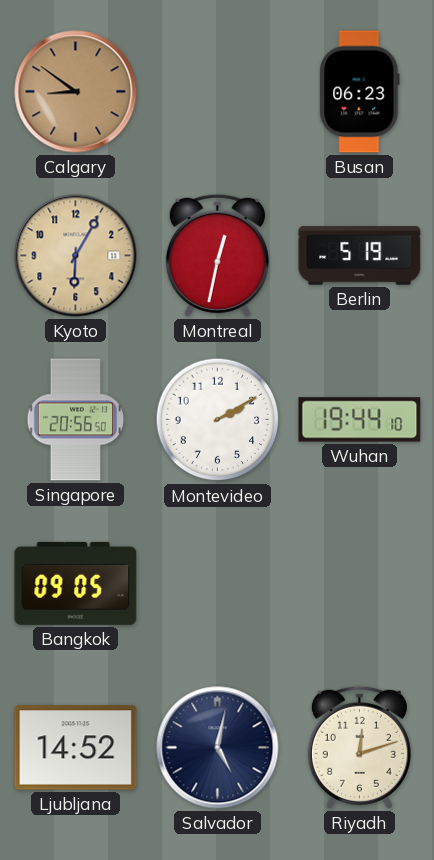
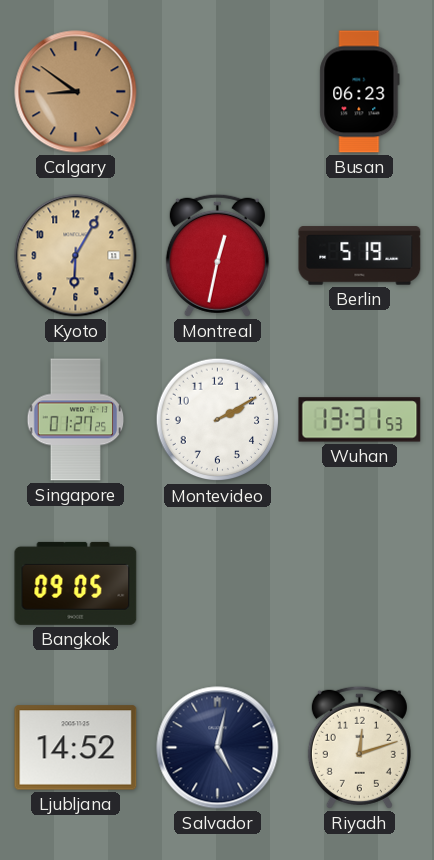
Singapore: 20:56 -> 01:27 (76, 420)
Wuhan: 19:44 -> 13:31 (360, 420)
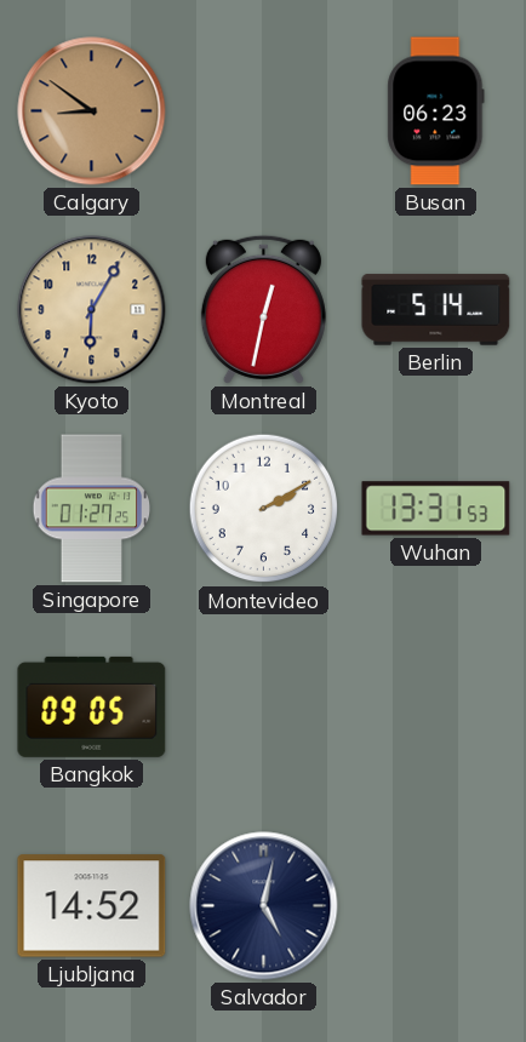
Berlin: 5:19 -> 5:14 (436, 310)
Riyadh: 12:12 -> none (359, 747)
